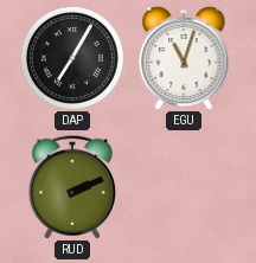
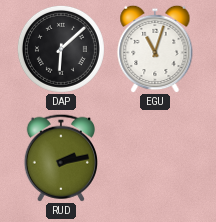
DAP: 7:05 -> 6:08 (61, 49)
RUD: 2:11 -> 2:13 (61, 158)
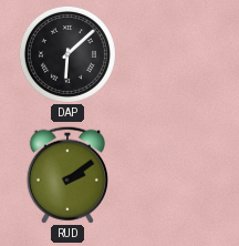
EGU: 11:03 -> none (155, 49)
RUD: 2:13 -> 2:09 (67, 175)
